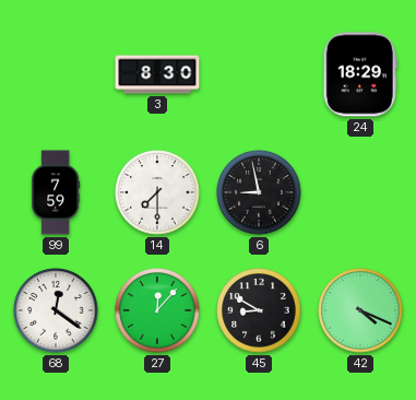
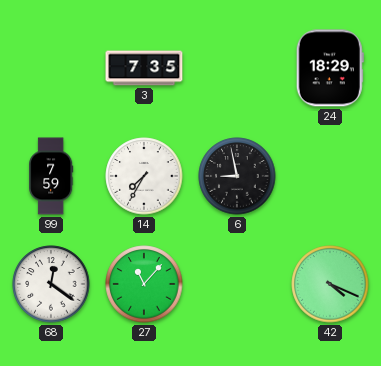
3: 8:30 -> 7:35 (144, 68)
14: 7:30 -> 7:35 (144, 176)
27: 12:07 -> 11:07 (144, 284)
45: 8:50 -> none (259, 310)
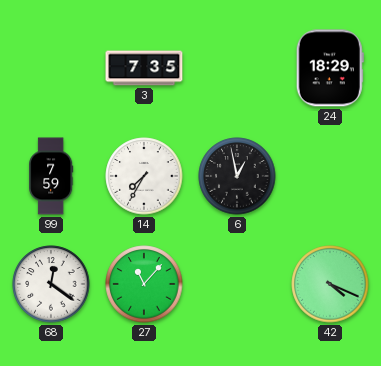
6: 8:58 -> 12:58 (237, 176)
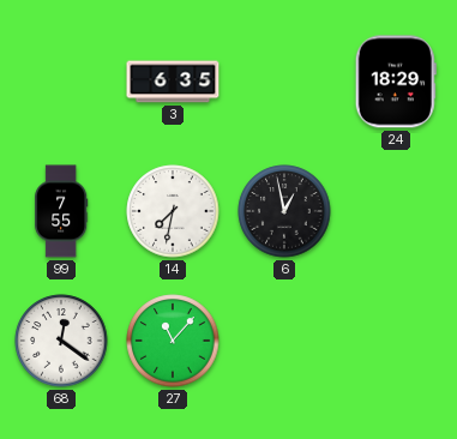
3: 7:35 -> 6:35 (173, 82)
99: 7:59 -> 7:55 (61, 211)
14: 7:35 -> 7:32 (173, 211)
42: 4:19 -> none (330, 284)
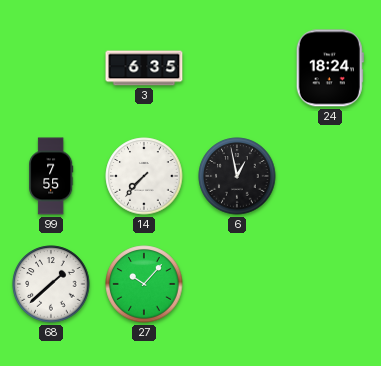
24: 18:29 -> 18:24 (330, 68)
14: 7:32 -> 7:37 (144, 176)
68: 12:21 -> 1:38 (51, 284)
27: 11:07 -> 10:07 (144, 284)
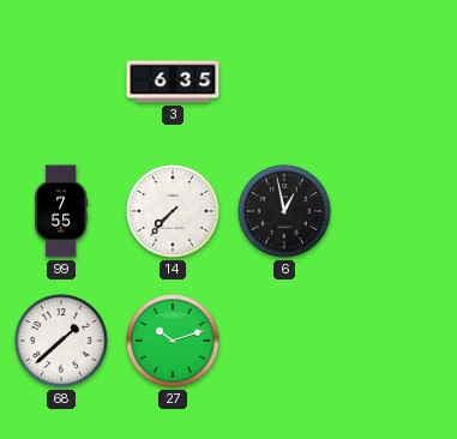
24: 18:24 -> none (330, 68)
27: 10:07 -> 10:12 (173, 341)
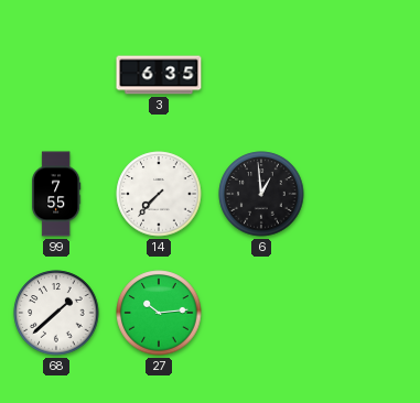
6: 12:58 -> 12:59 (261, 194)
27: 10:12 -> 10:14 (159, 313)
